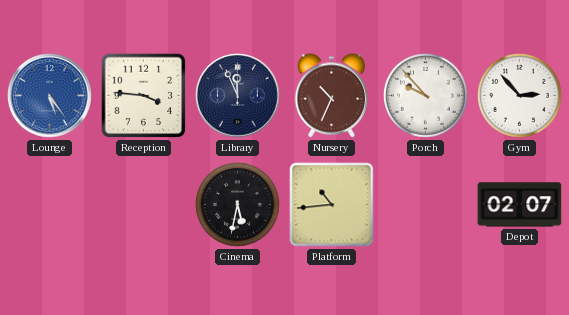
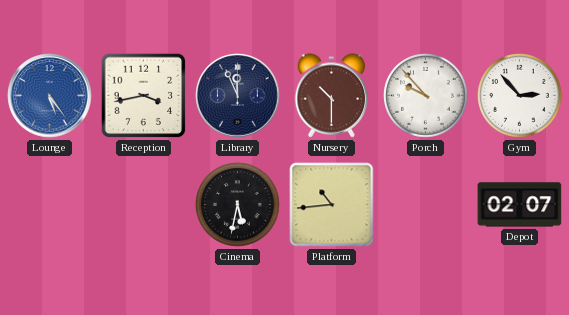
Reception: 3:46 -> 3:43 (144, 96)
Nursery: 10:34 -> 10:30 (332, 96)
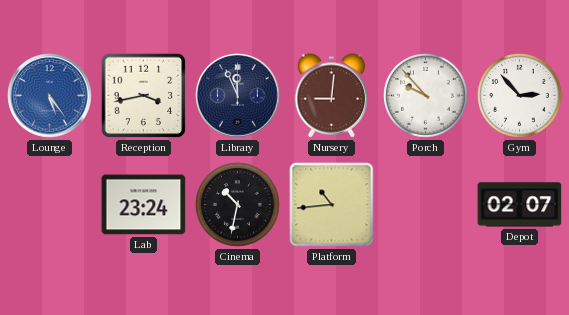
Nursery: 10:30 -> 9:01 (332, 96)
Lab: none -> 23:24 (144, 205)
Cinema: 5:32 -> 10:32 (238, 205)
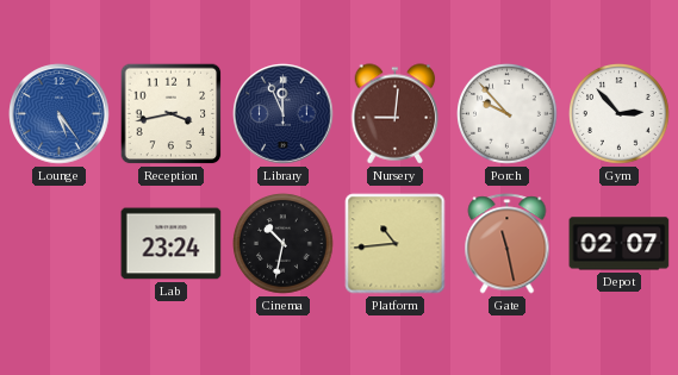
Gate: none -> 11:28 (508, 244)
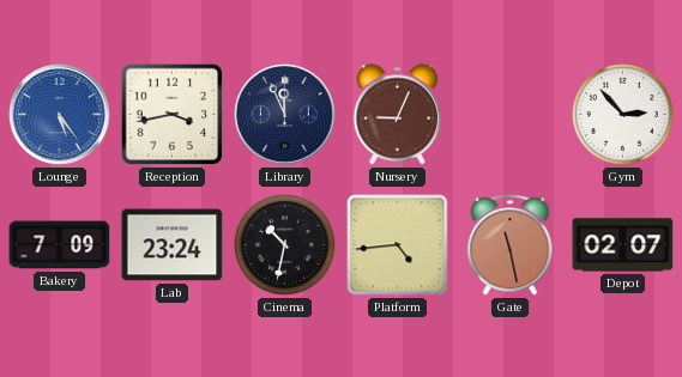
Nursery: 9:01 -> 9:04 (398, 115)
Porch: 9:53 -> none (508, 114)
Bakery: none -> 7:09 (60, 245)
Platform: 10:44 -> 4:44 (398, 245)
